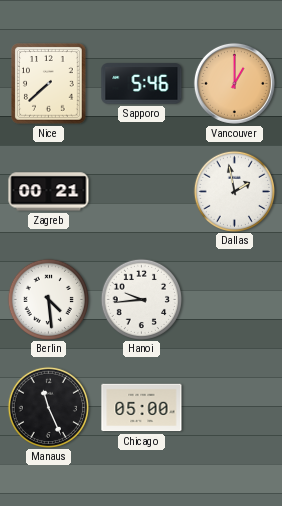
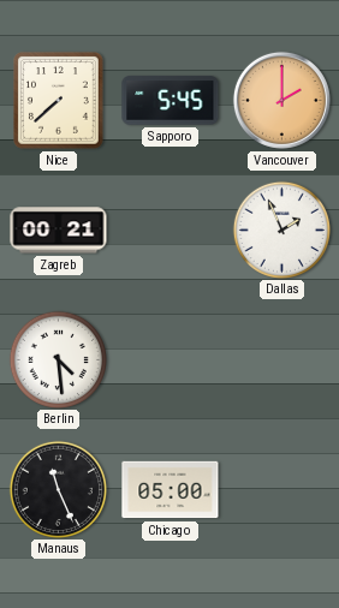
Sapporo: 5:46 -> 5:45 (171, 101)
Vancouver: 1:00 -> 2:00 (281, 100)
Dallas: 1:58 -> 1:56 (281, 230)
Hanoi: 9:44 -> none (141, 299)
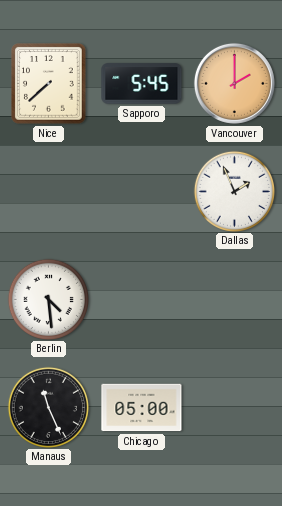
Zagreb: 00:21 -> none (59, 231)
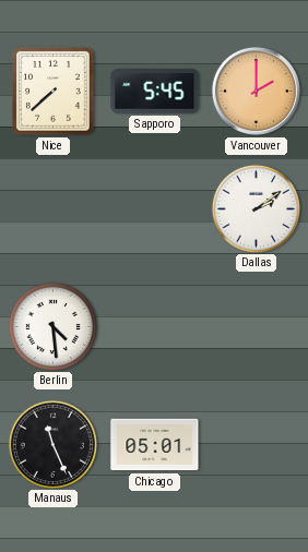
Dallas: 1:56 -> 2:09 (256, 208)
Chicago: 05:00 -> 05:01 (155, 445)
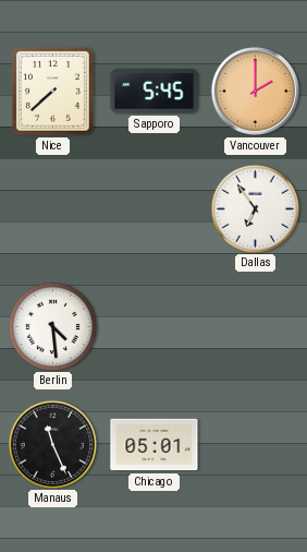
Dallas: 2:09 -> 6:54 (255, 208)
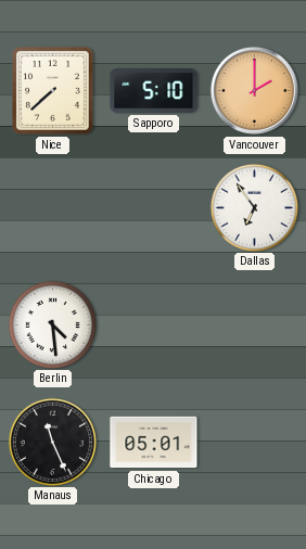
Sapporo: 5:45 -> 5:10 (154, 91)
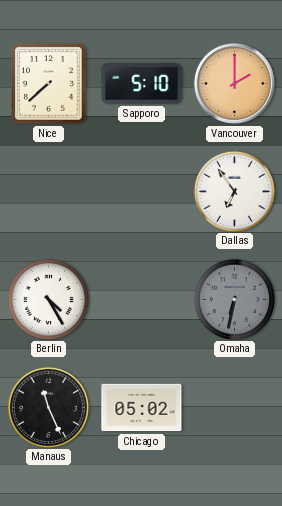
Berlin: 4:29 -> 4:25 (48, 299)
Omaha: none -> 6:32 (234, 299)
Chicago: 05:01 -> 05:02 (142, 408)
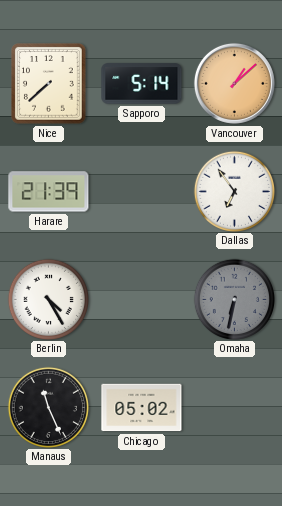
Sapporo: 5:10 -> 5:14 (142, 84)
Vancouver: 2:00 -> 1:08 (234, 83)
Harare: none -> 21:39 (49, 192)
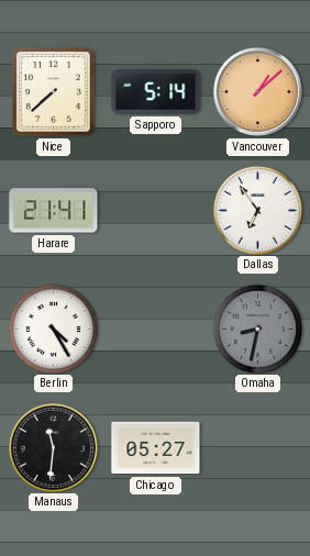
Harare: 21:39 -> 21:41 (54, 211)
Omaha: 6:32 -> 8:32 (257, 329)
Manaus: 11:26 -> 11:31 (53, 447)
Chicago: 05:02 -> 05:27 (156, 448)
